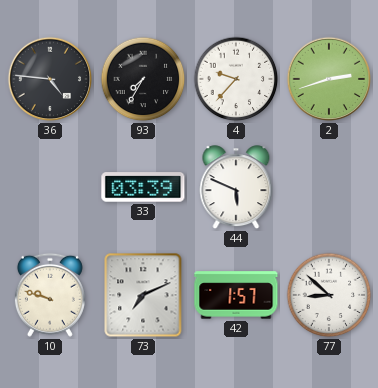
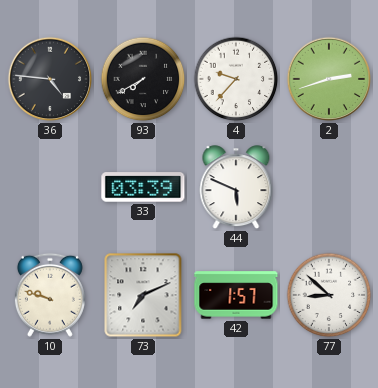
93: 7:35 -> 7:40 (143, 79)
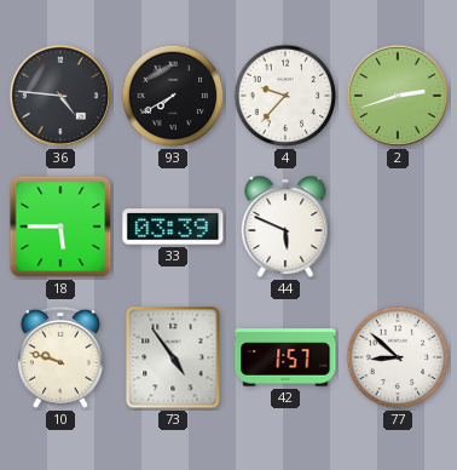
18: none -> 5:45 (60, 227)
73: 7:11 -> 4:54 (173, 357)
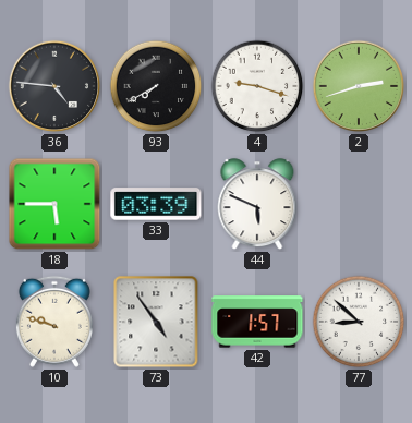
4: 9:37 -> 9:18 (257, 86)
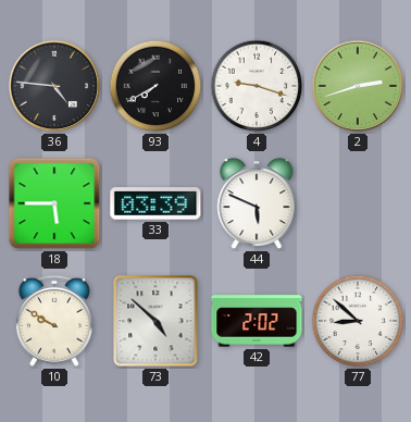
10: 9:48 -> 9:50 (54, 321)
73: 4:54 -> 4:52 (155, 321)
42: 1:57 -> 2:02 (257, 321)
